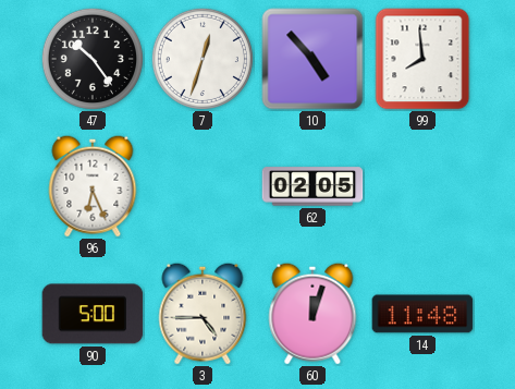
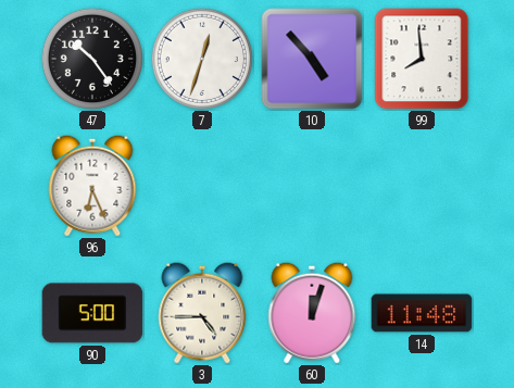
62: 02:05 -> none (312, 186)
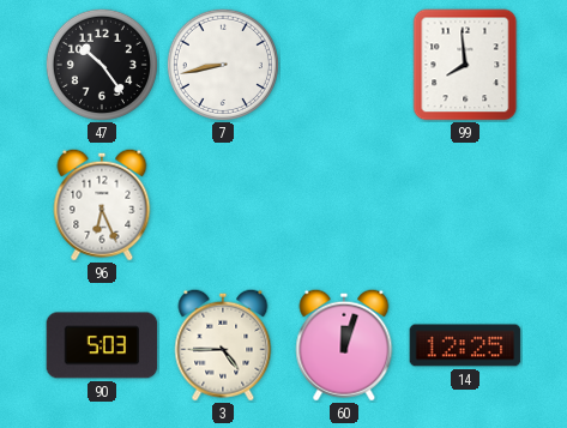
7: 12:33 -> 8:43 (223, 65)
10: 4:53 -> none (312, 59)
90: 5:00 -> 5:03 (102, 345)
14: 11:48 -> 12:25 (465, 345)
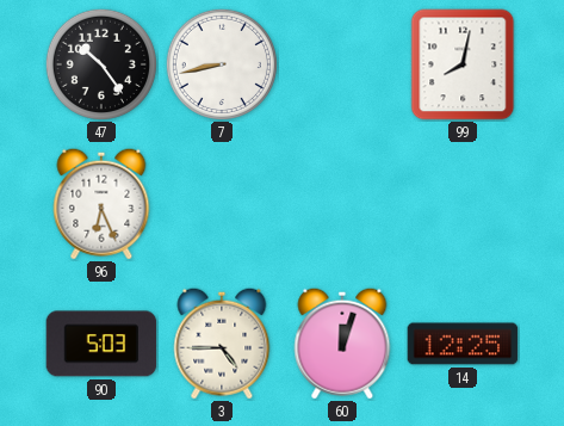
99: 7:59 -> 8:02 (463, 64)
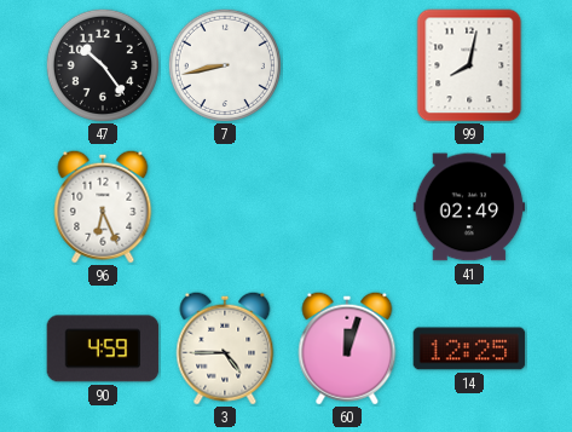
41: none -> 02:49 (469, 207)
90: 5:03 -> 4:59 (103, 349)
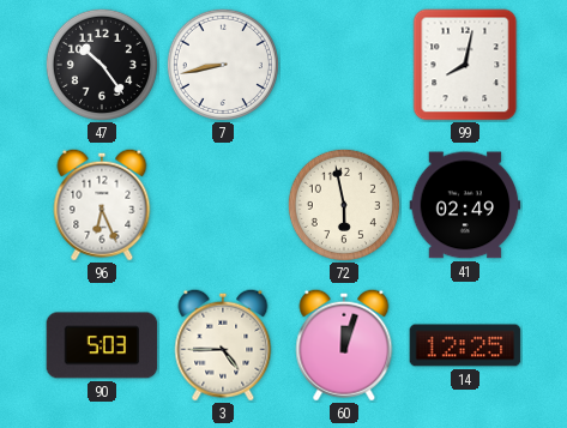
72: none -> 5:58 (344, 205)
90: 4:59 -> 5:03 (102, 345)
